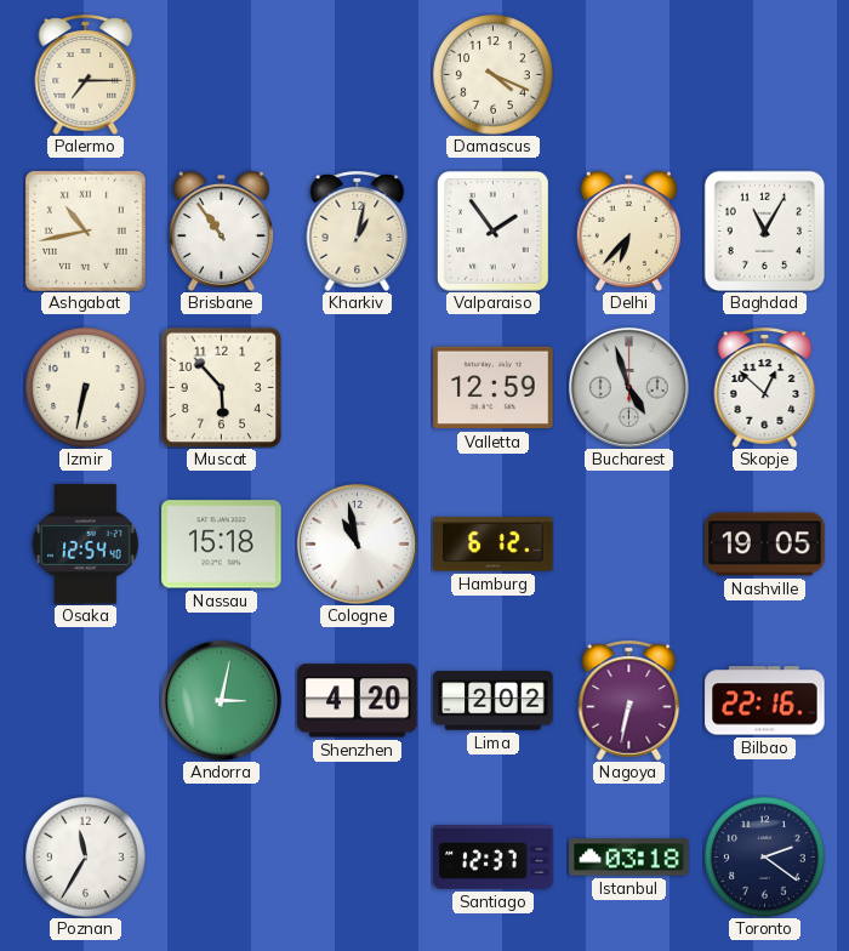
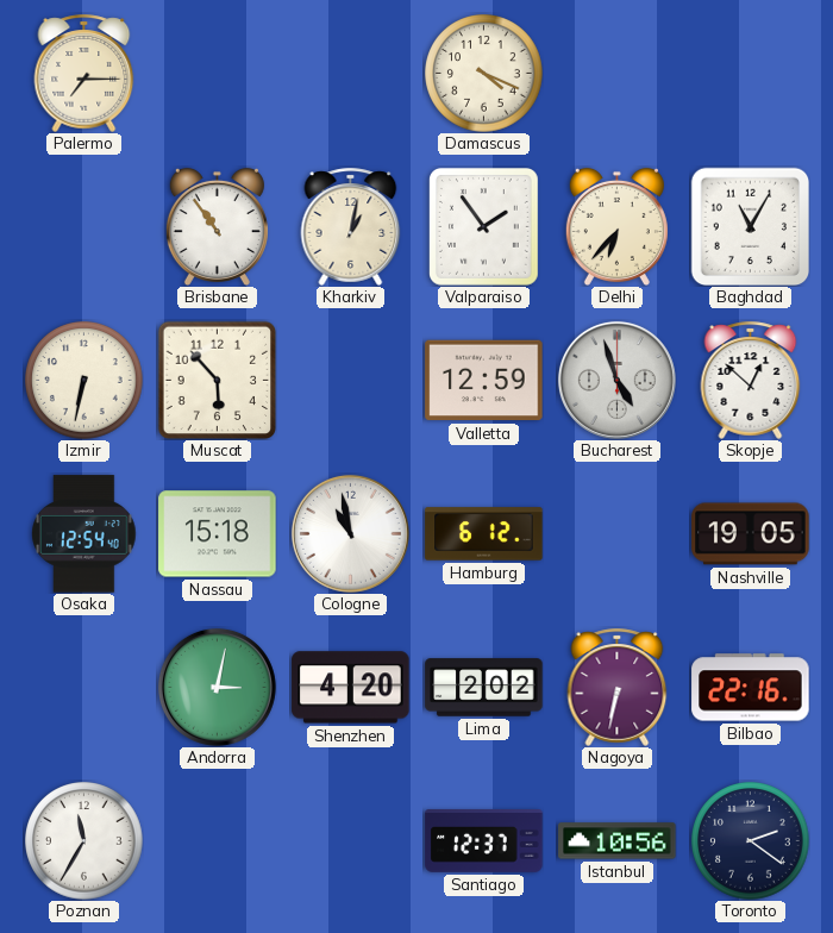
Ashgabat: 10:43 -> none (85, 230)
Istanbul: 03:18 -> 10:56 (618, 841)
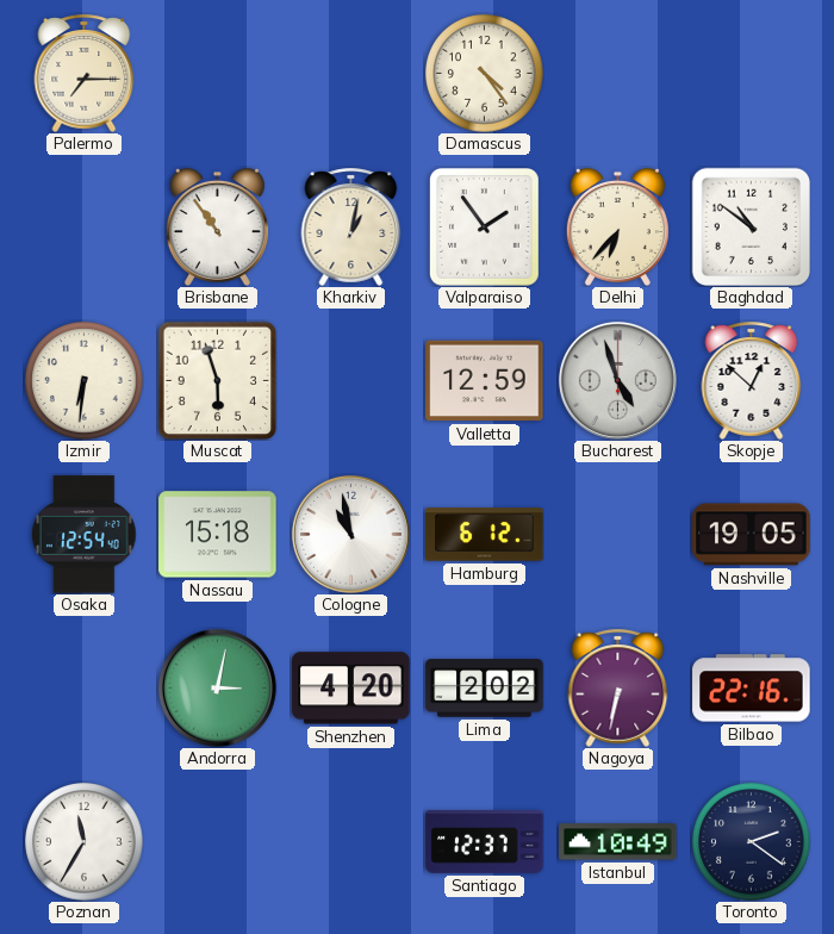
Damascus: 4:19 -> 4:24 (485, 74)
Baghdad: 11:05 -> 10:51 (751, 226)
Izmir: 6:32 -> 6:31 (85, 381)
Muscat: 5:53 -> 5:57 (217, 380)
Istanbul: 10:56 -> 10:49 (618, 842)
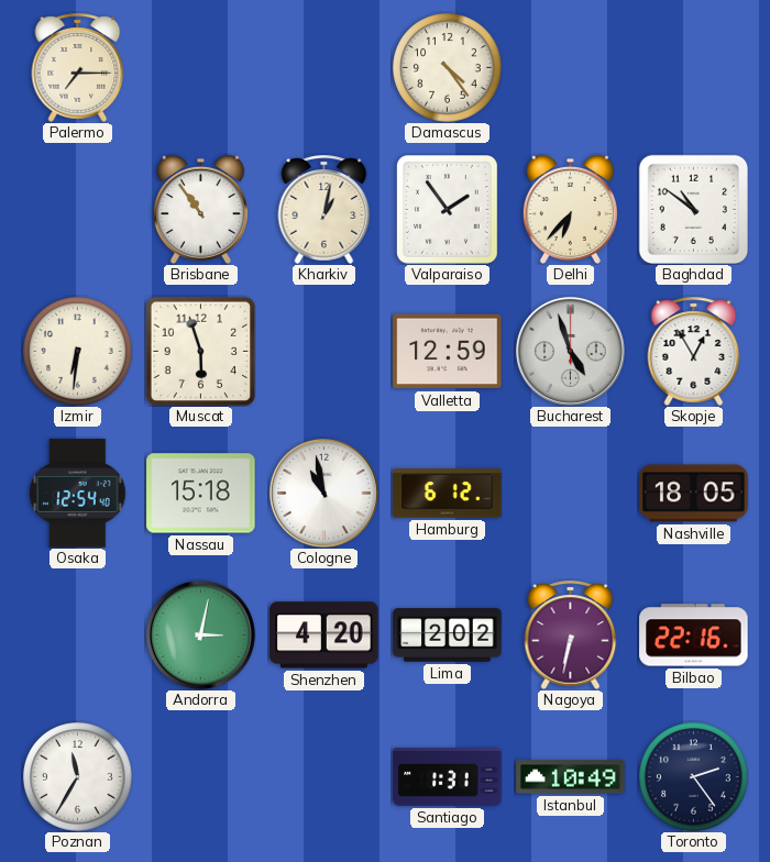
Skopje: 12:52 -> 12:55 (694, 351)
Nashville: 19:05 -> 18:05 (694, 494)
Santiago: 12:37 -> 1:31 (448, 777)
Toronto: 2:21 -> 2:24 (694, 777)
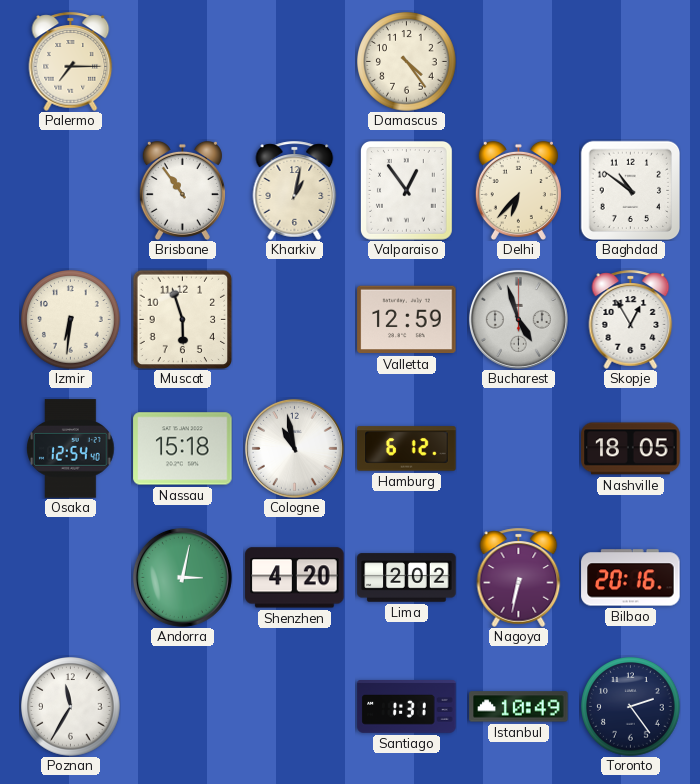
Valparaiso: 1:54 -> 12:54 (406, 191)
Bilbao: 22:16 -> 20:16 (631, 578)
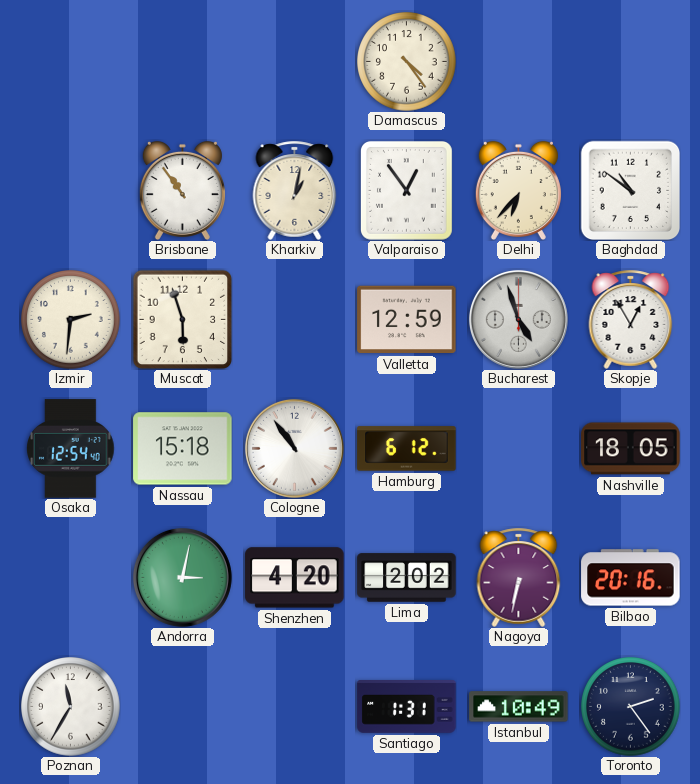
Palermo: 7:15 -> none (71, 61)
Izmir: 6:31 -> 2:31 (71, 320)
Cologne: 10:58 -> 10:54 (294, 448)
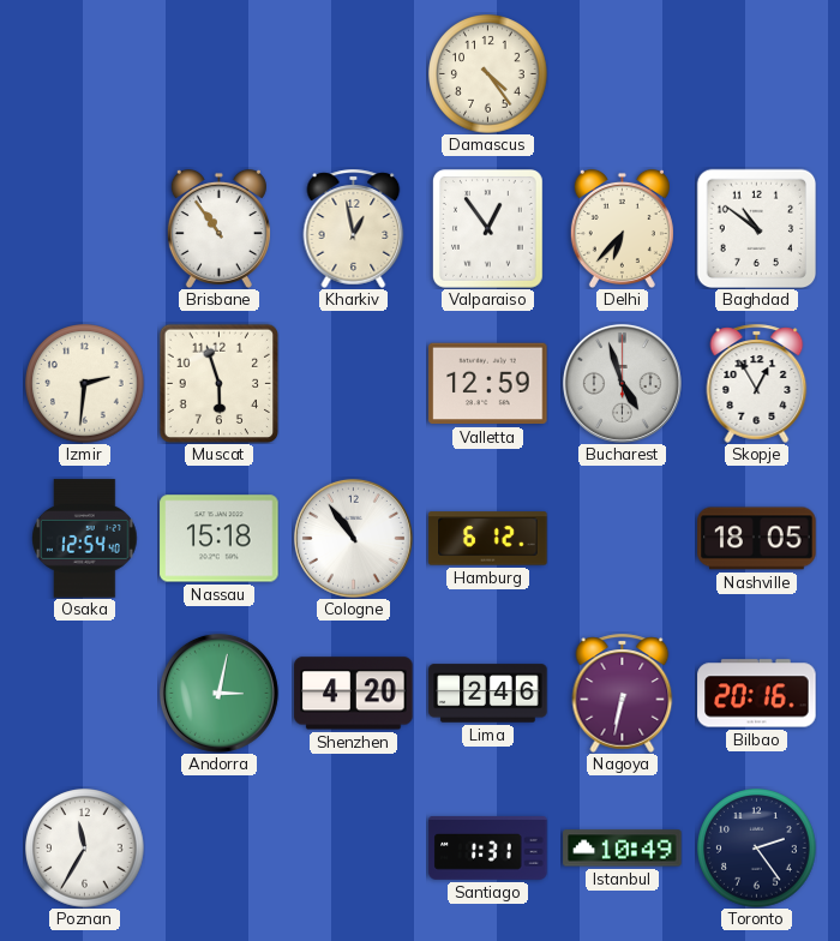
Kharkiv: 1:02 -> 12:58 (354, 228)
Lima: 2:02 -> 2:46 (488, 694)
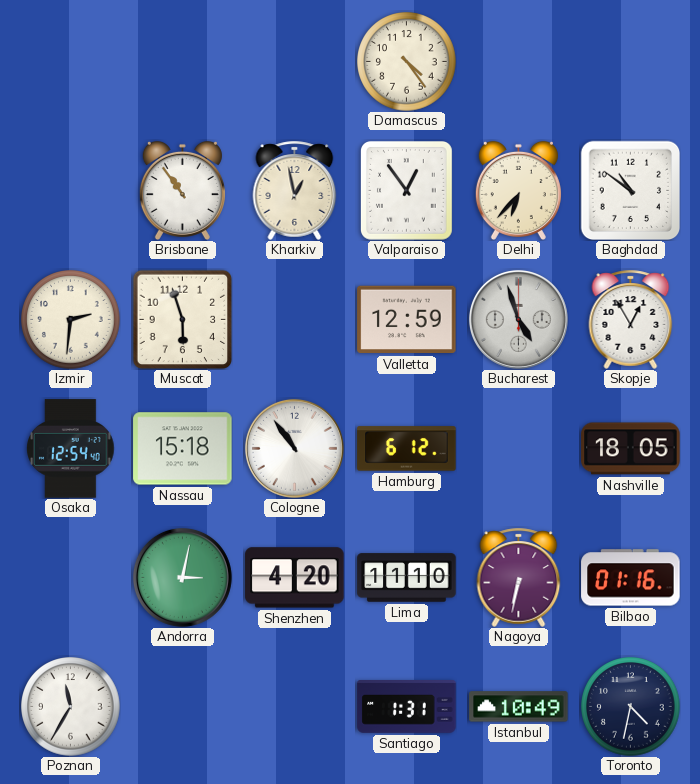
Lima: 2:46 -> 11:10 (407, 578)
Bilbao: 20:16 -> 01:16 (631, 578)
Toronto: 2:24 -> 4:32 (631, 707)
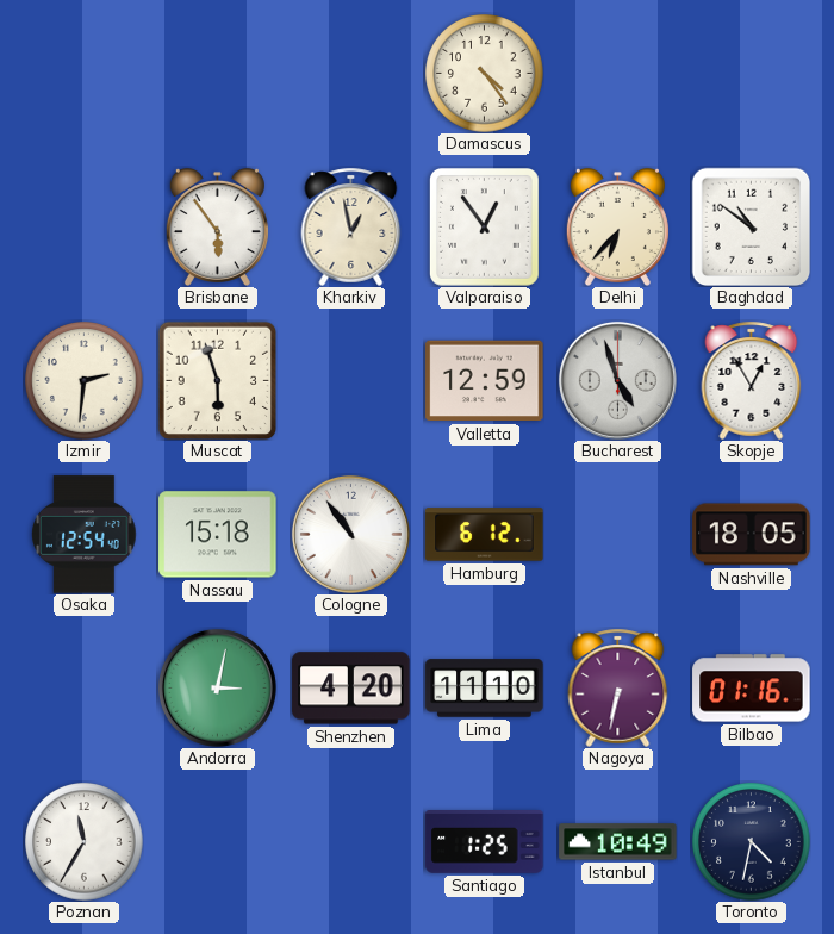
Brisbane: 10:54 -> 5:54 (217, 226)
Santiago: 1:31 -> 1:25 (485, 842)
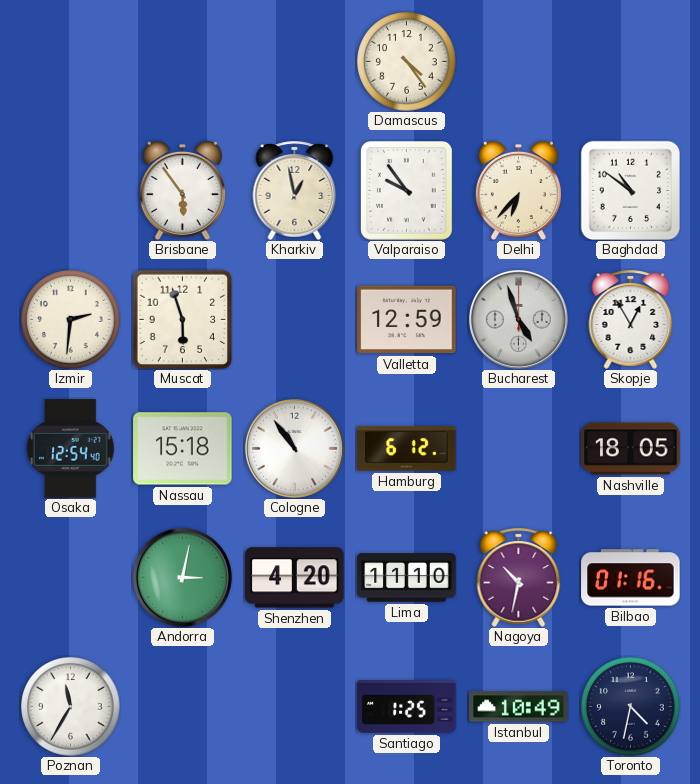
Valparaiso: 12:54 -> 9:54 (406, 191)
Nagoya: 6:32 -> 10:32 (519, 577)
